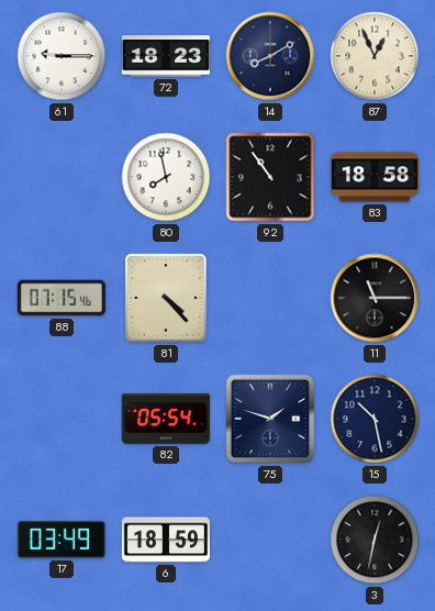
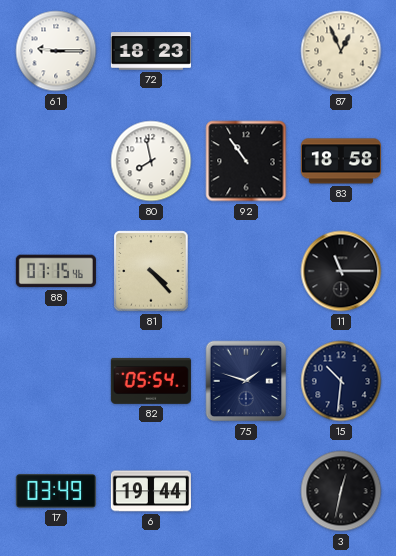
14: 8:10 -> none (270, 56)
15: 10:28 -> 10:31 (341, 381)
6: 18:59 -> 19:44 (151, 491)
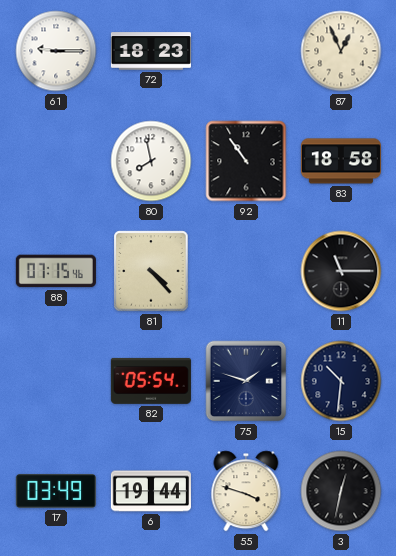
55: none -> 3:48 (246, 491)
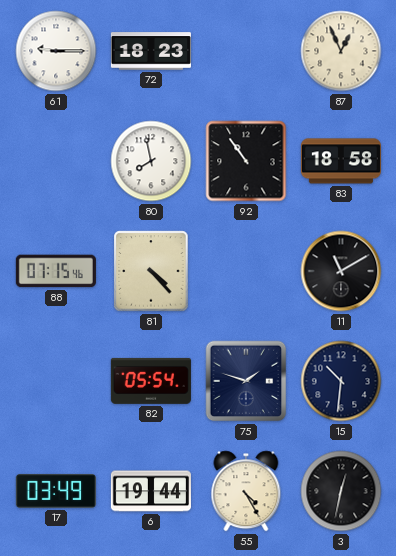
11: 11:15 -> 11:10 (341, 271)
55: 3:48 -> 4:25 (246, 491)
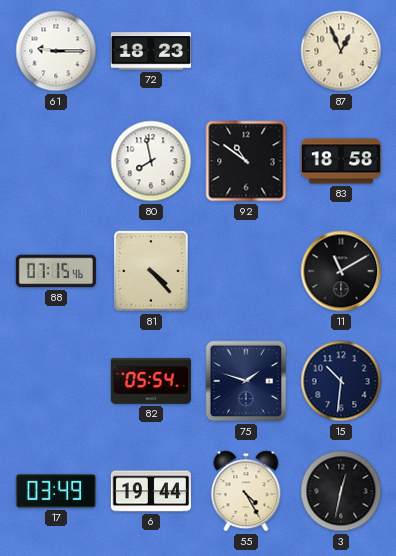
92: 10:54 -> 10:51 (246, 161)
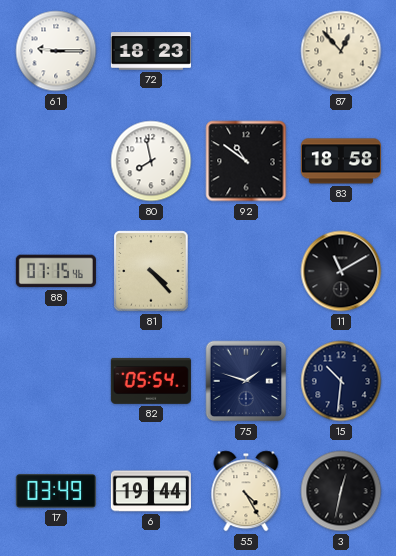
87: 12:56 -> 12:53 (341, 51)
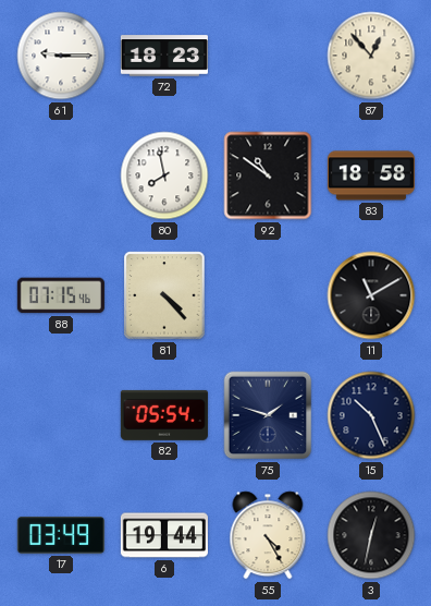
15: 10:31 -> 10:26 (371, 415)
